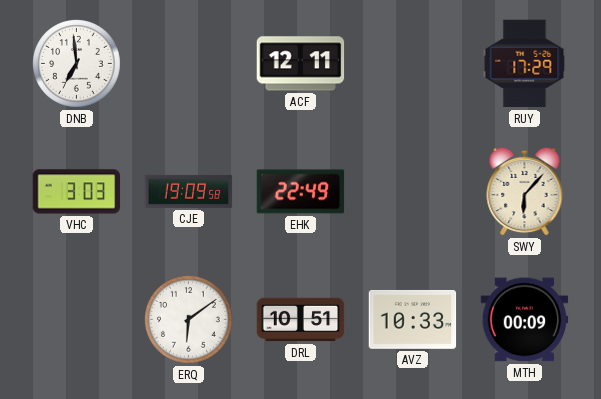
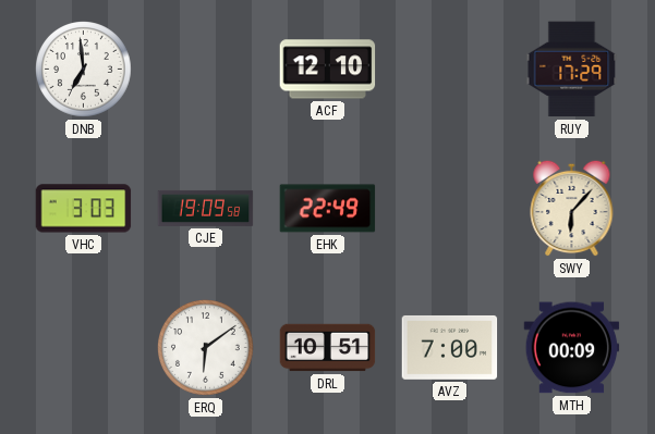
ACF: 12:11 -> 12:10 (328, 70)
AVZ: 10:33 -> 7:00 (450, 347)
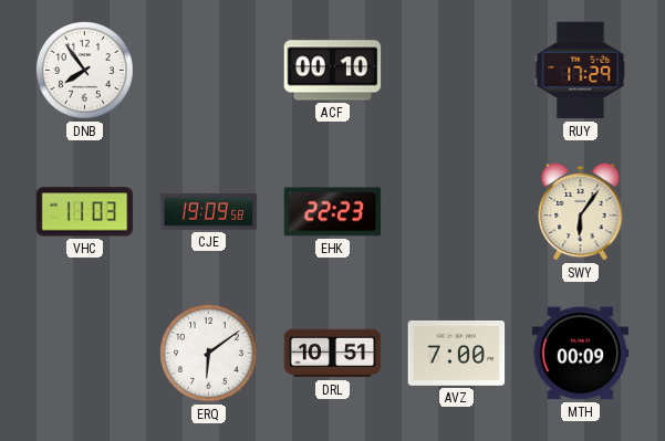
DNB: 6:59 -> 7:54 (85, 71)
ACF: 12:10 -> 00:10 (333, 71)
VHC: 3:03 -> 11:03 (85, 212)
EHK: 22:49 -> 22:23 (333, 212)
SWY: 6:07 -> 6:06 (581, 211)
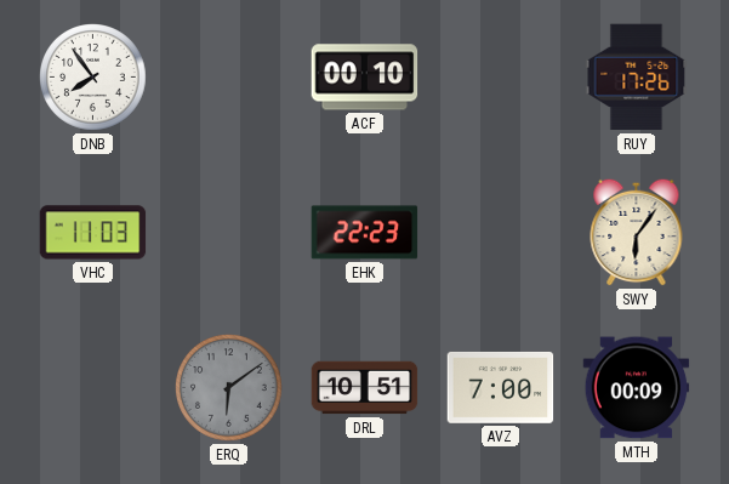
RUY: 17:29 -> 17:26 (637, 78)
CJE: 19:09 -> none (209, 211)
ERQ dial: white -> grey (229, 388)
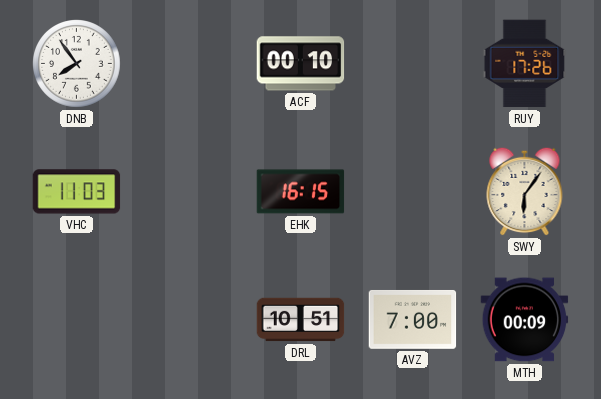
EHK: 22:23 -> 16:15 (301, 192)
ERQ: 6:09 -> none (229, 388)
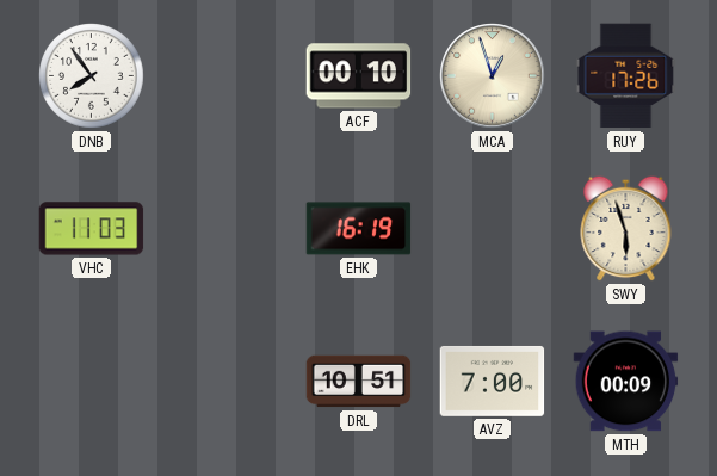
MCA: none -> 12:57 (493, 76)
EHK: 16:15 -> 16:19 (359, 229)
SWY: 6:06 -> 5:57 (626, 228)
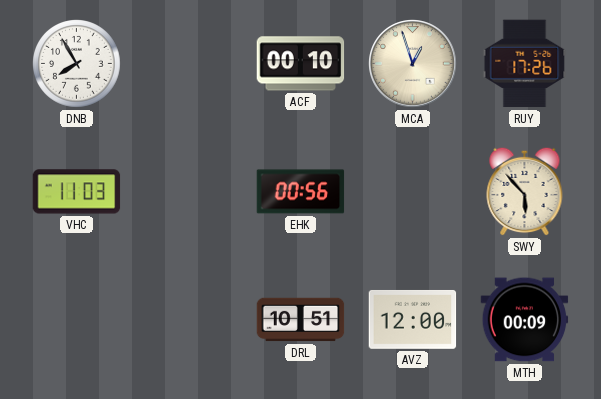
DNB: 7:54 -> 7:55 (77, 64)
EHK: 16:19 -> 00:56 (301, 192)
SWY: 5:57 -> 5:53 (525, 191)
AVZ: 7:00 -> 12:00 (413, 319)
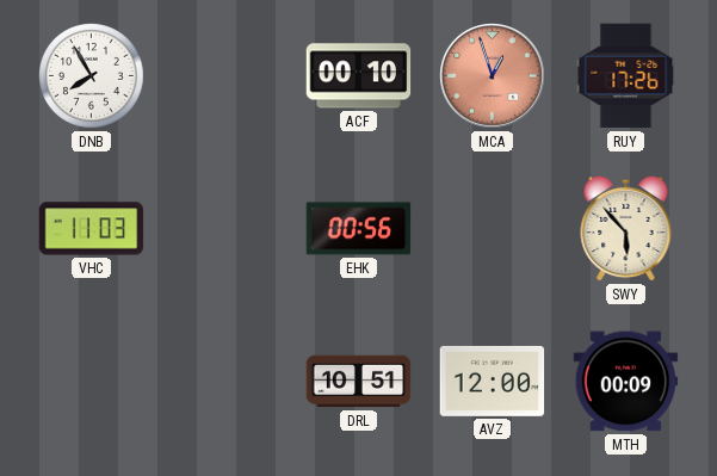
MCA dial: cream -> salmon (493, 76)
